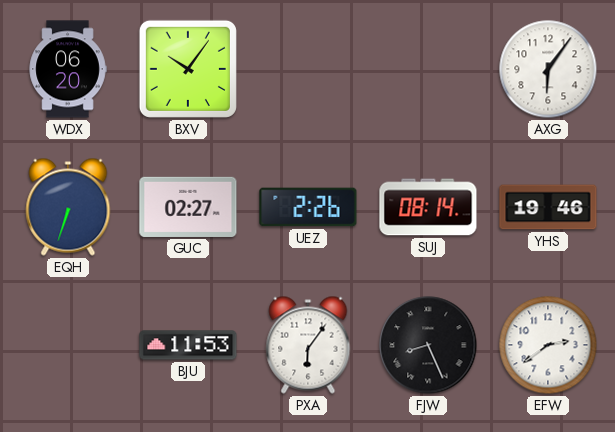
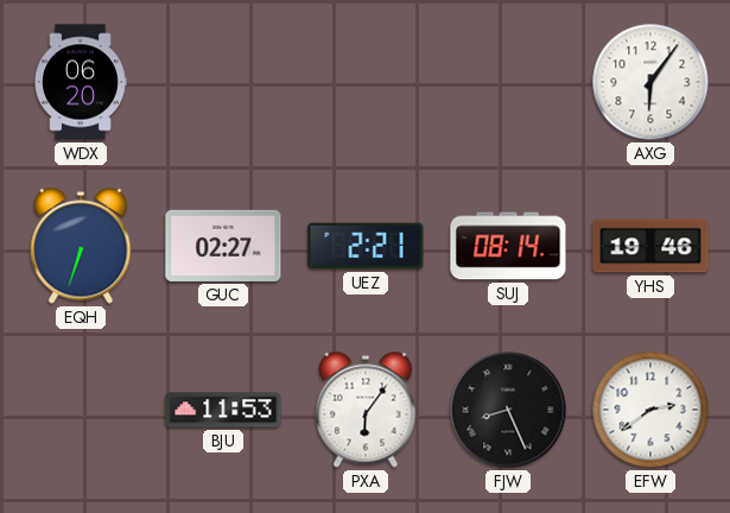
BXV: 10:06 -> none (188, 69)
UEZ: 2:26 -> 2:21 (366, 246)
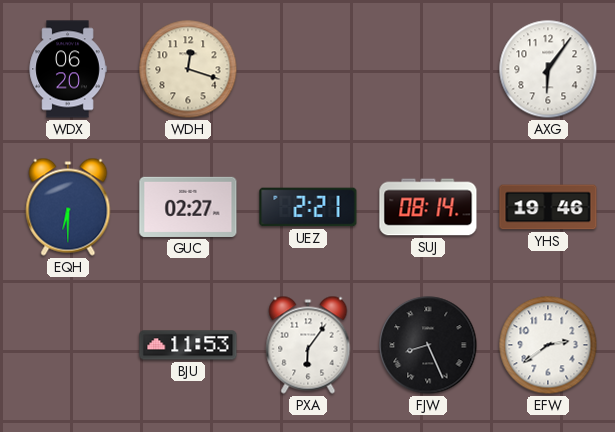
WDH: none -> 12:18 (188, 69)
EQH: 6:33 -> 6:30 (68, 207)
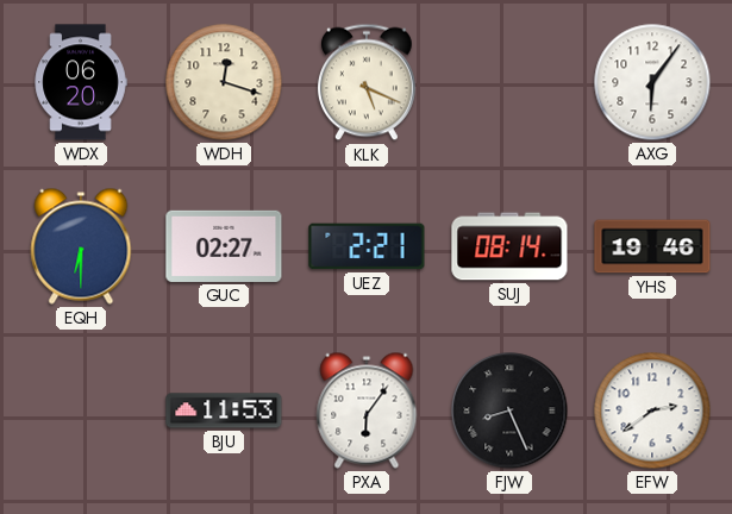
KLK: none -> 5:19 (367, 82)
